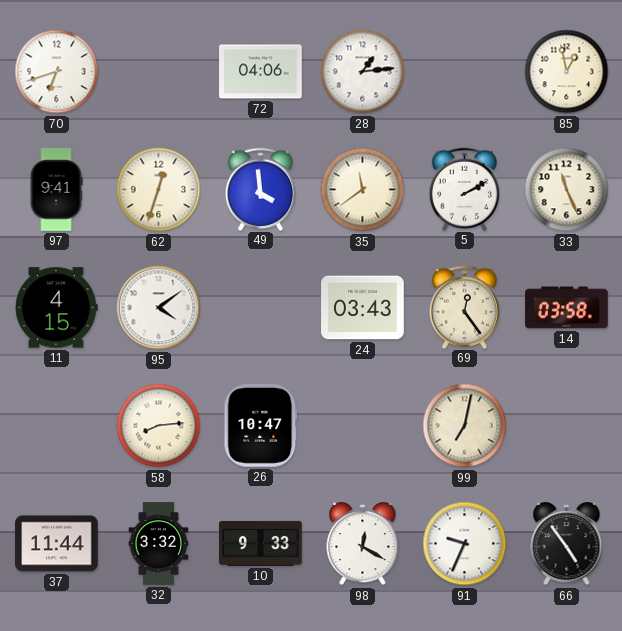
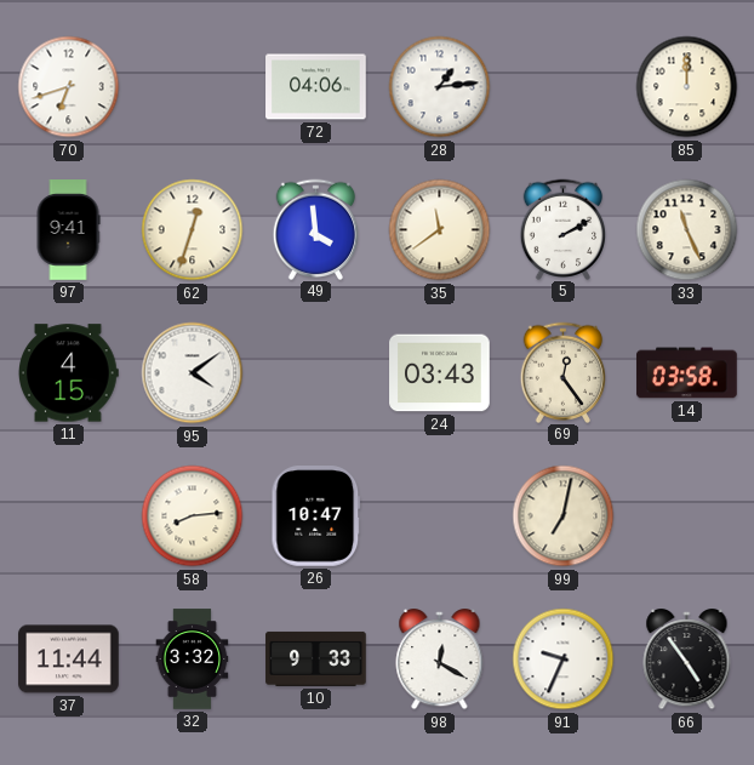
85: 12:58 -> 12:00 (687, 87)
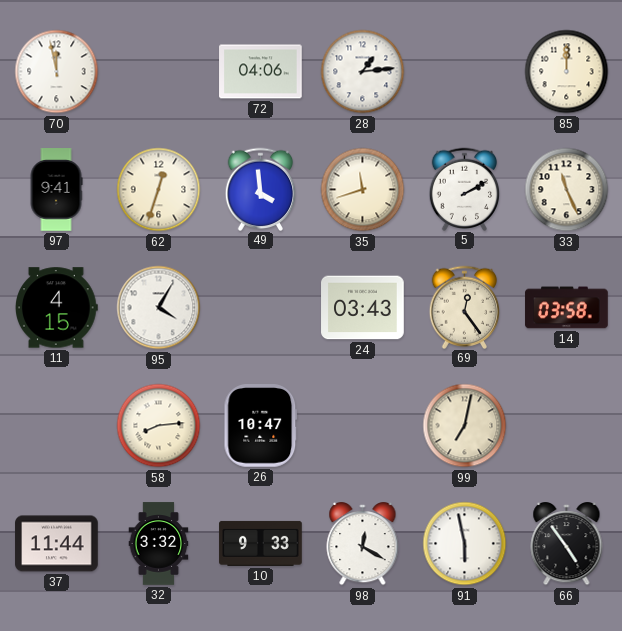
70: 6:42 -> 11:58 (57, 72)
35: 11:39 -> 11:42 (363, 190)
95: 4:09 -> 4:05 (159, 308)
91: 9:34 -> 5:58 (465, 544)
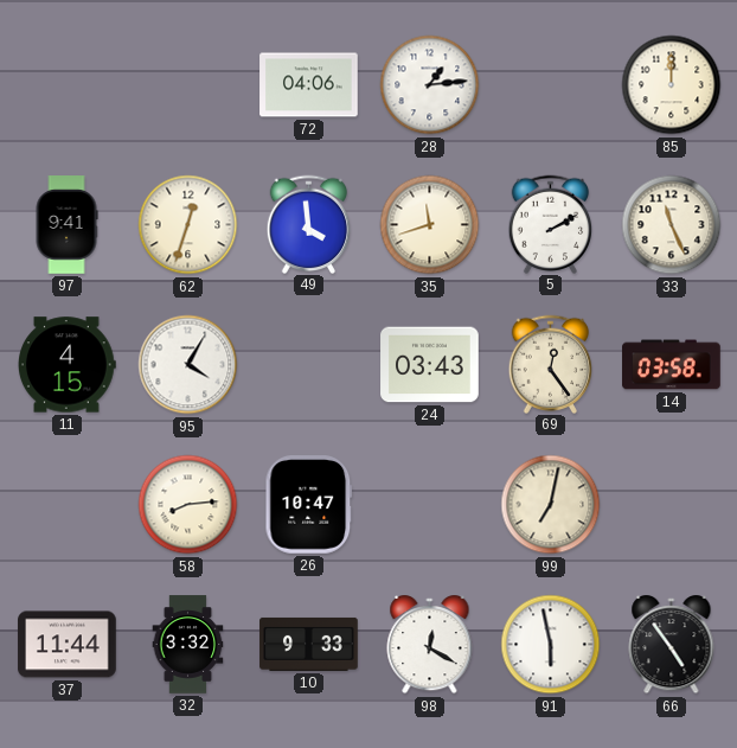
70: 11:58 -> none (57, 72)
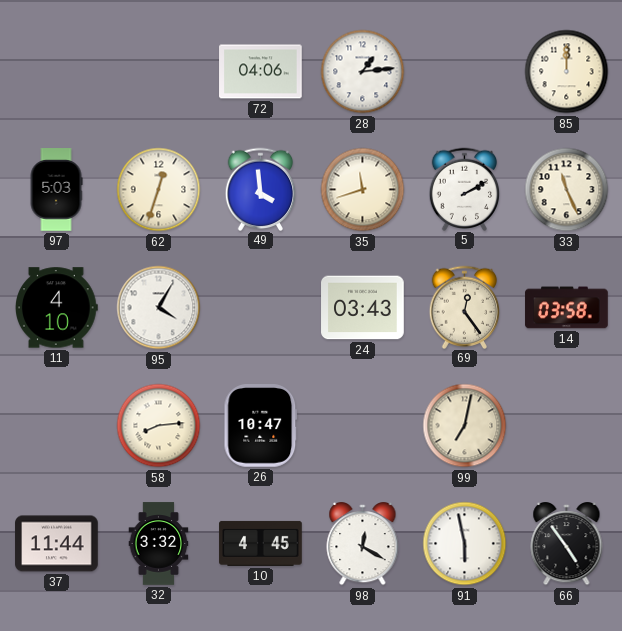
97: 9:41 -> 5:03 (56, 190)
11: 4:15 -> 4:10 (57, 308)
10: 9:33 -> 4:45 (261, 543)
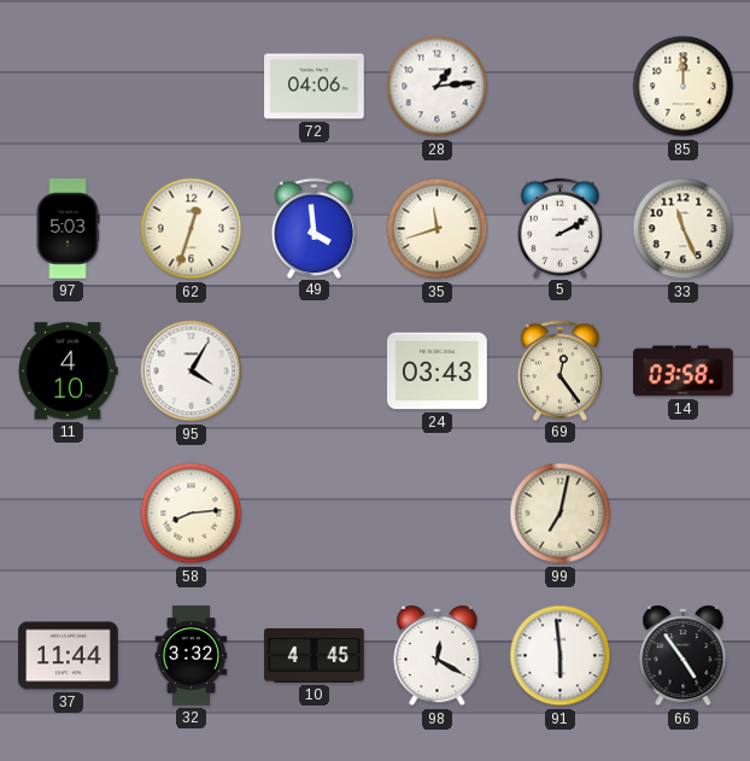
26: 10:47 -> none (261, 426)
91: 5:58 -> 5:59 (561, 656)
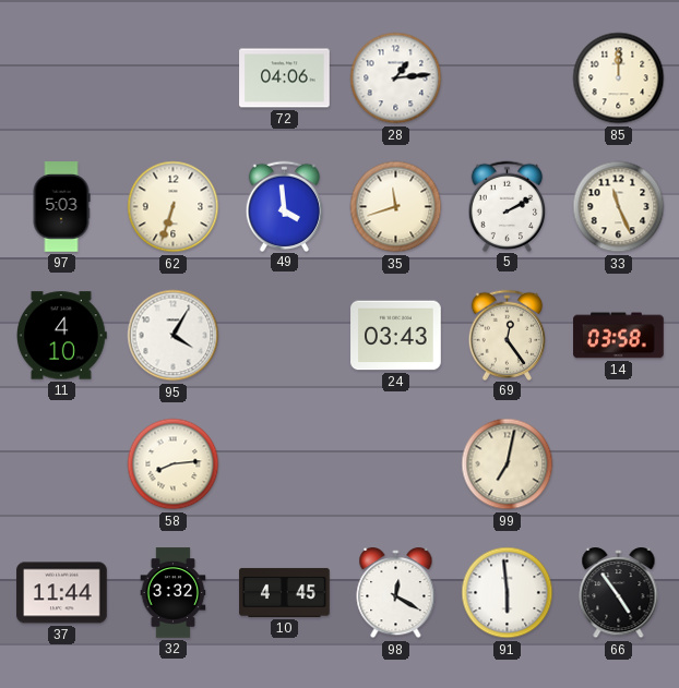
62: 12:33 -> 6:33 (174, 207)
